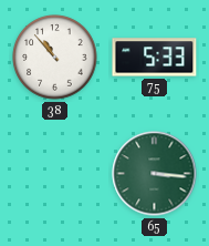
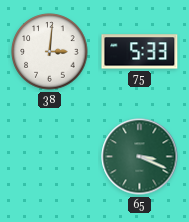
38: 10:53 -> 3:01 (50, 52)
65: 3:16 -> 3:19 (140, 157)
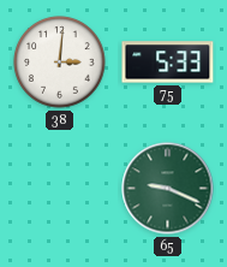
65: 3:19 -> 9:19 (168, 189)
